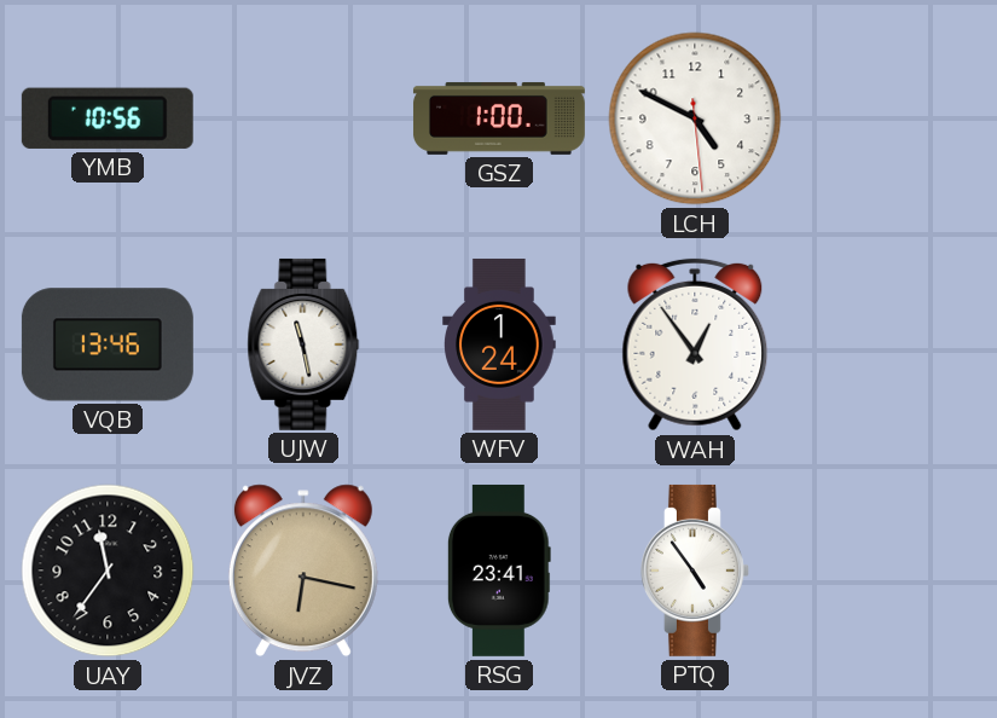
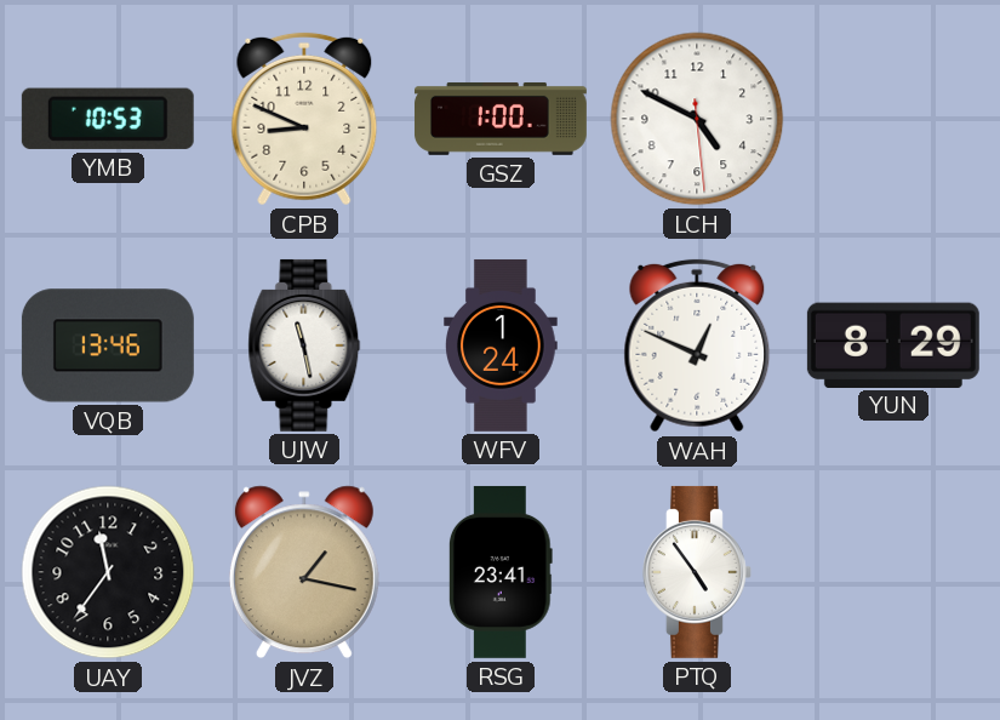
YMB: 10:56 -> 10:53 (108, 119)
CPB: none -> 8:49 (304, 119)
WAH: 12:54 -> 12:49 (697, 345)
YUN: none -> 8:29 (893, 344)
JVZ: 6:17 -> 1:17 (304, 572)
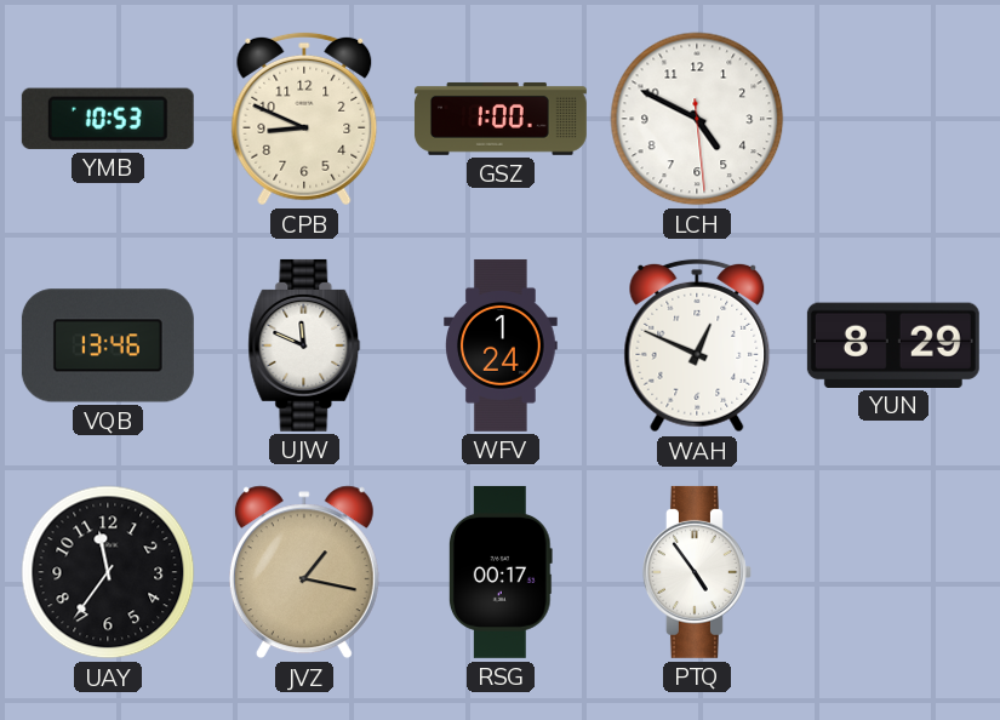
UJW: 11:28 -> 11:49 (304, 345)
RSG: 23:41 -> 00:17 (501, 572)
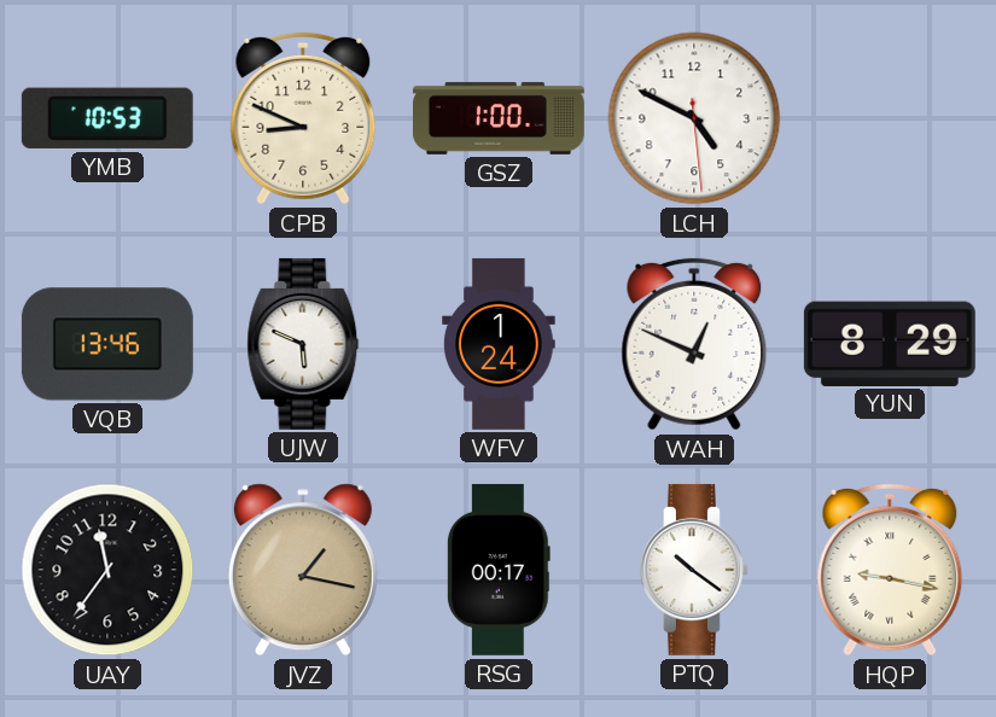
UJW: 11:49 -> 5:49 (303, 344)
PTQ: 4:54 -> 10:21 (694, 570)
HQP: none -> 9:17 (890, 570)
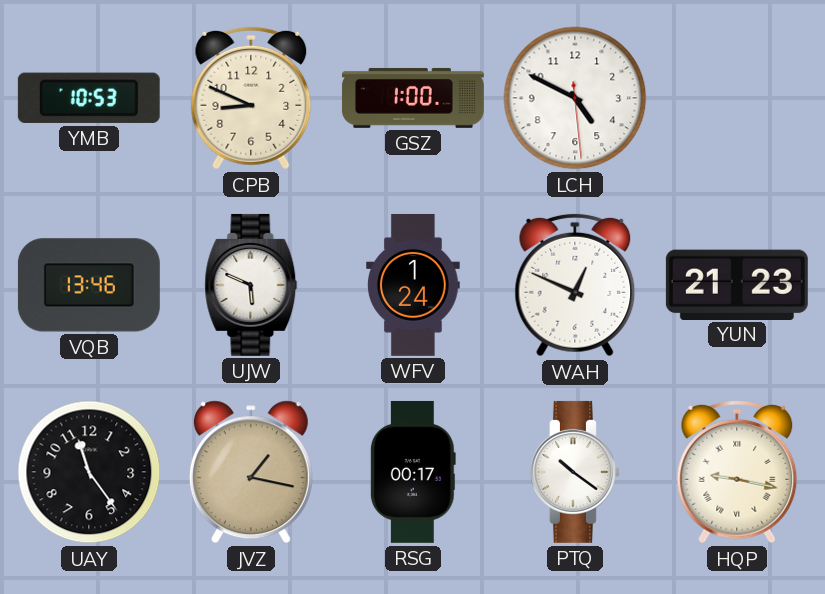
YUN: 8:29 -> 21:23 (737, 284)
UAY: 11:36 -> 11:24 (89, 472)
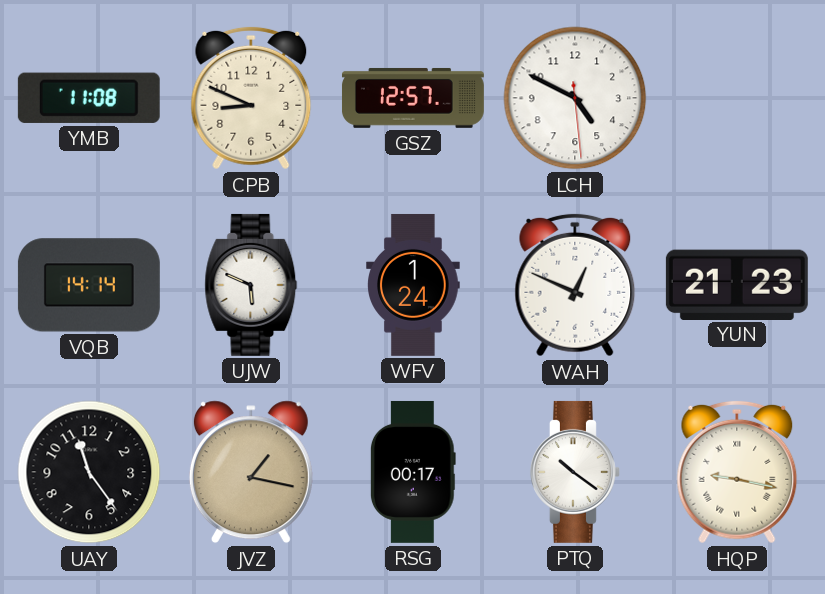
YMB: 10:53 -> 11:08 (89, 98)
GSZ: 1:00 -> 12:57 (413, 98)
VQB: 13:46 -> 14:14 (89, 285)
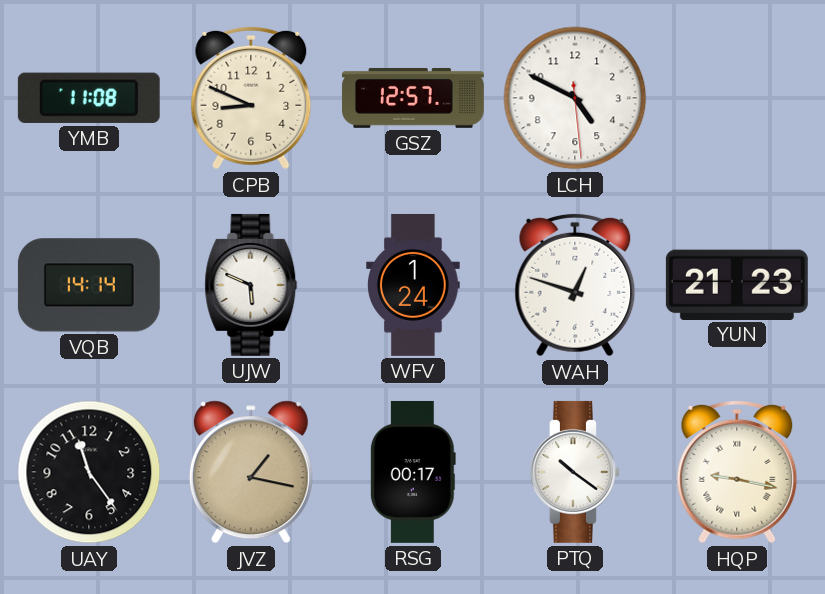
WAH: 12:49 -> 12:48 (575, 285)
